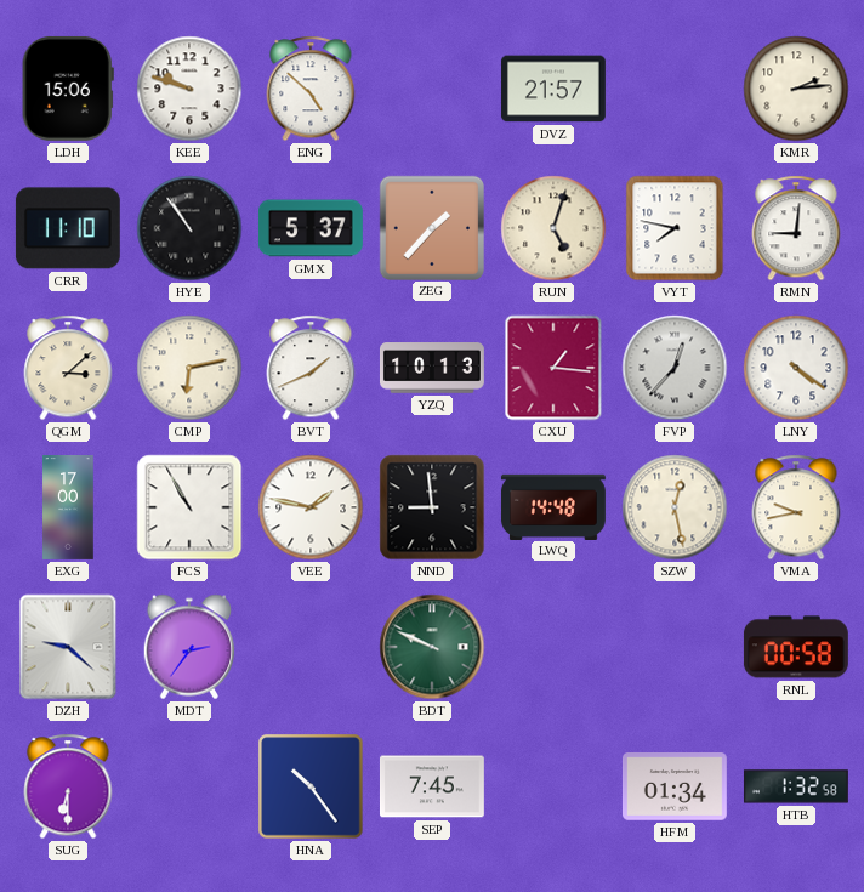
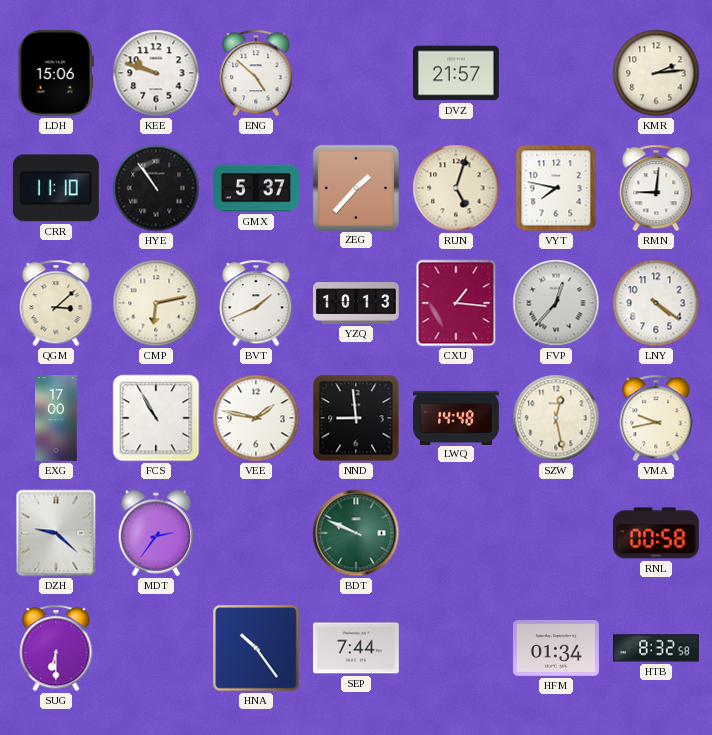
SEP: 7:45 -> 7:44 (356, 648)
HTB: 1:32 -> 8:32 (656, 648)
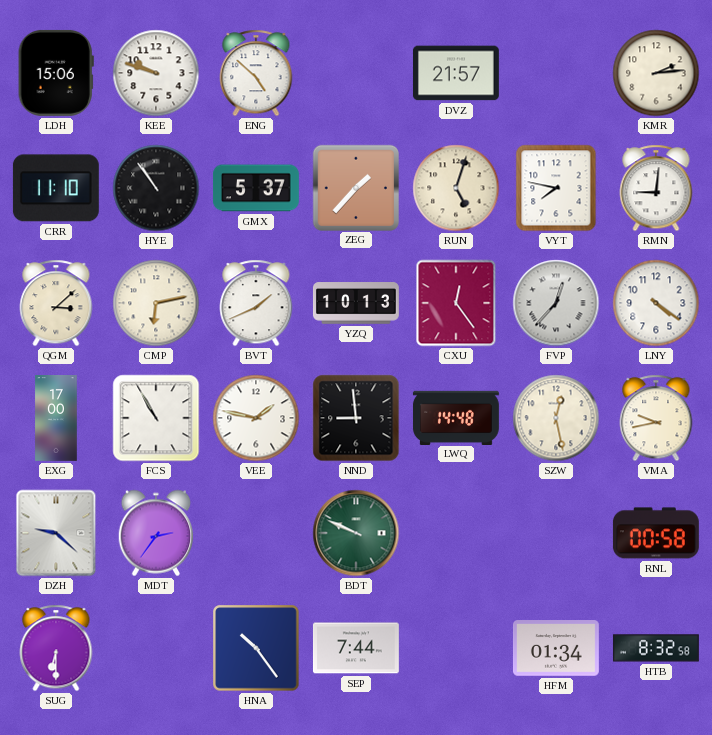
CXU: 1:16 -> 12:24 (456, 303)
